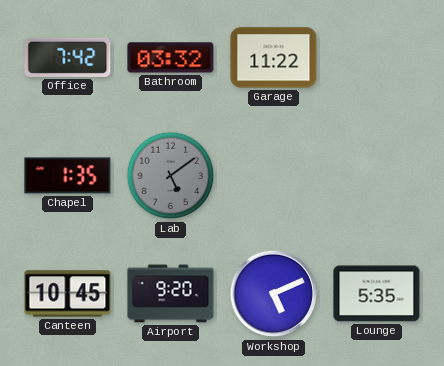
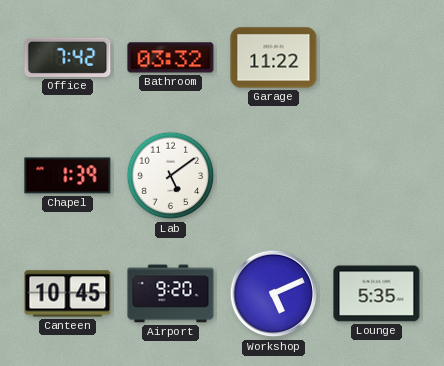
Chapel: 1:35 -> 1:39 (68, 176)
Lab dial: grey -> white (171, 176)
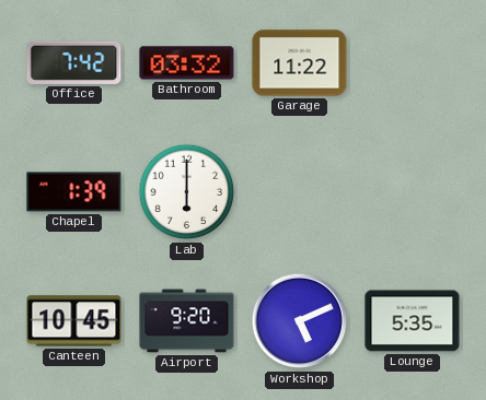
Lab: 5:09 -> 6:00 (187, 192)
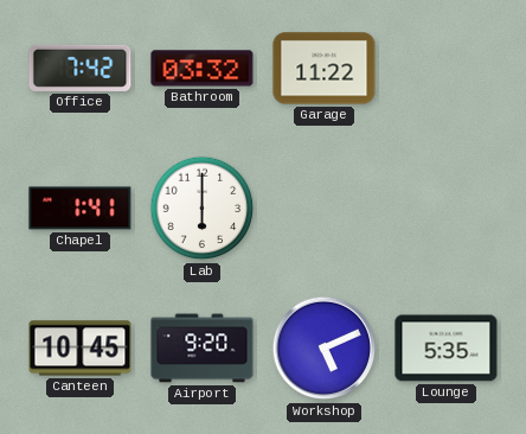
Chapel: 1:39 -> 1:41 (81, 209)
